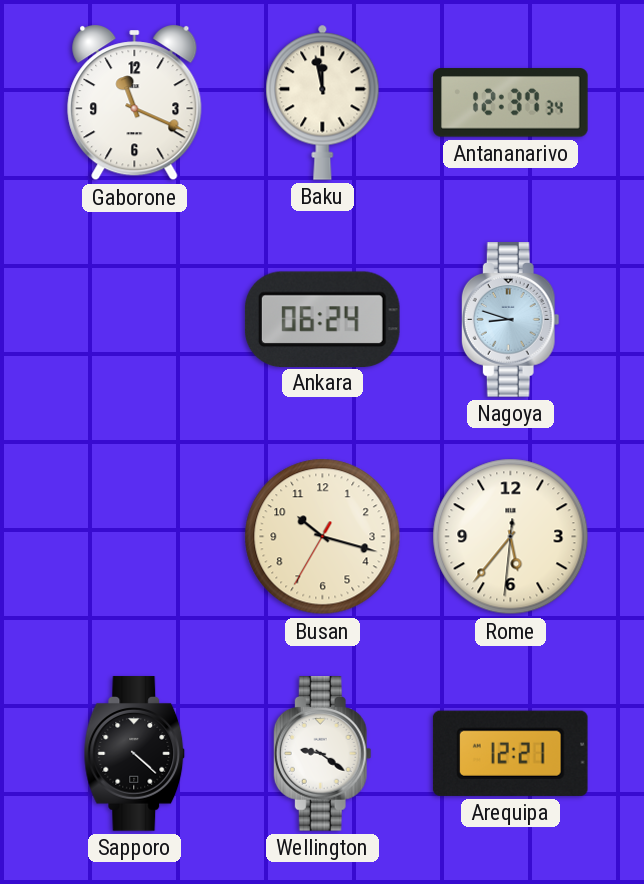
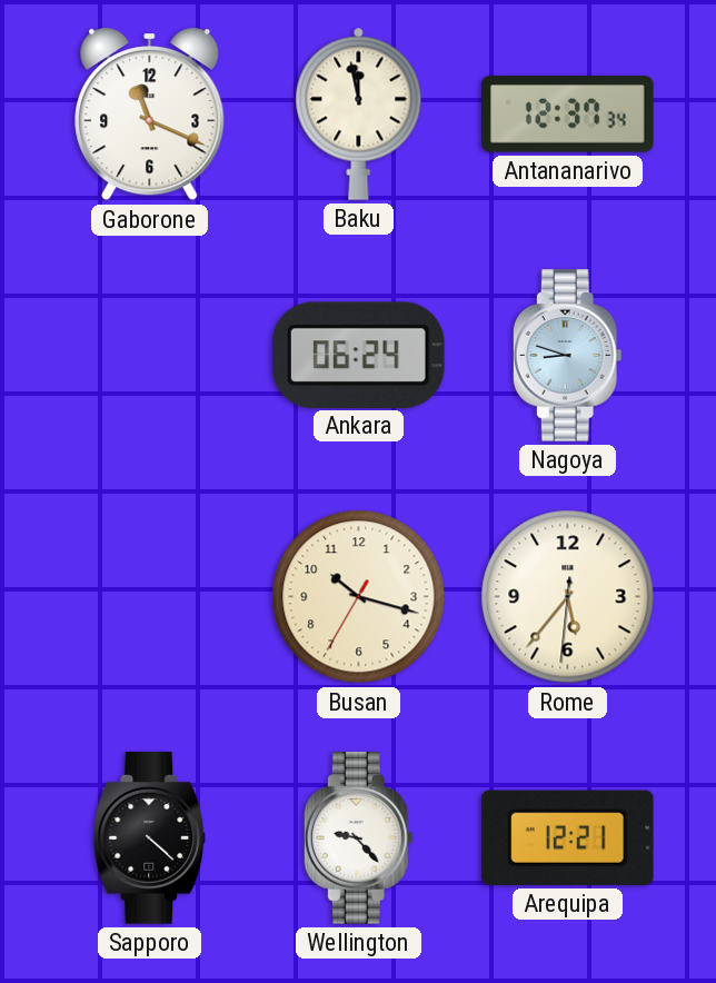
Wellington: 9:21 -> 9:23 (358, 838)
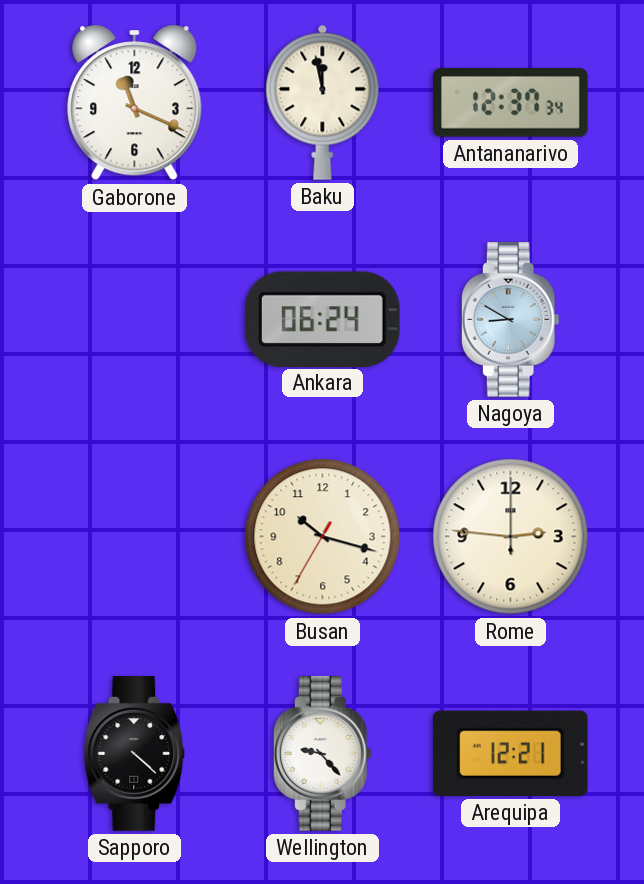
Nagoya: 8:48 -> 8:50 (510, 320)
Rome: 5:36 -> 2:46 (511, 537)
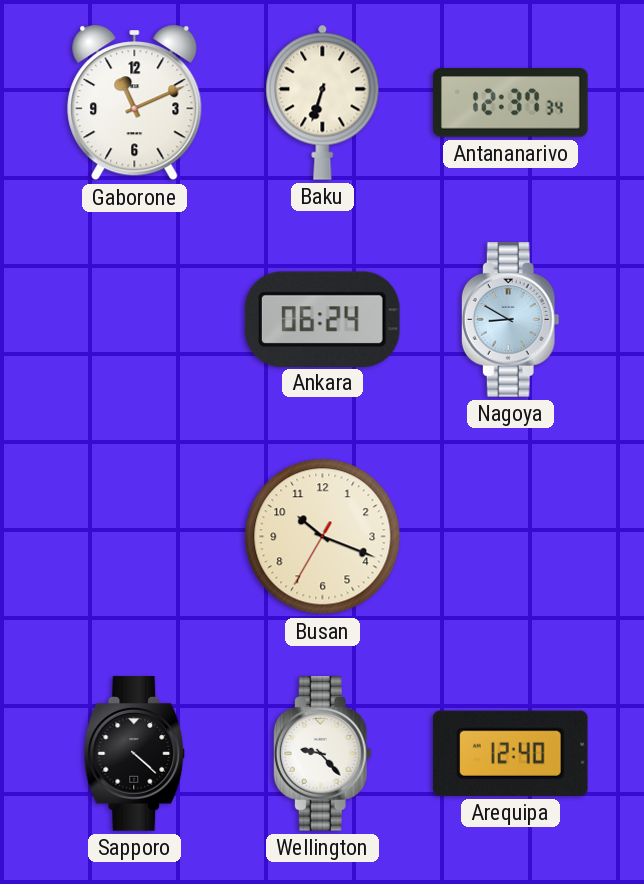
Gaborone: 11:19 -> 11:11 (135, 103)
Baku: 11:58 -> 6:33 (323, 102)
Busan: 10:17 -> 10:18 (323, 537)
Rome: 2:46 -> none (511, 537)
Arequipa: 12:21 -> 12:40 (510, 753)
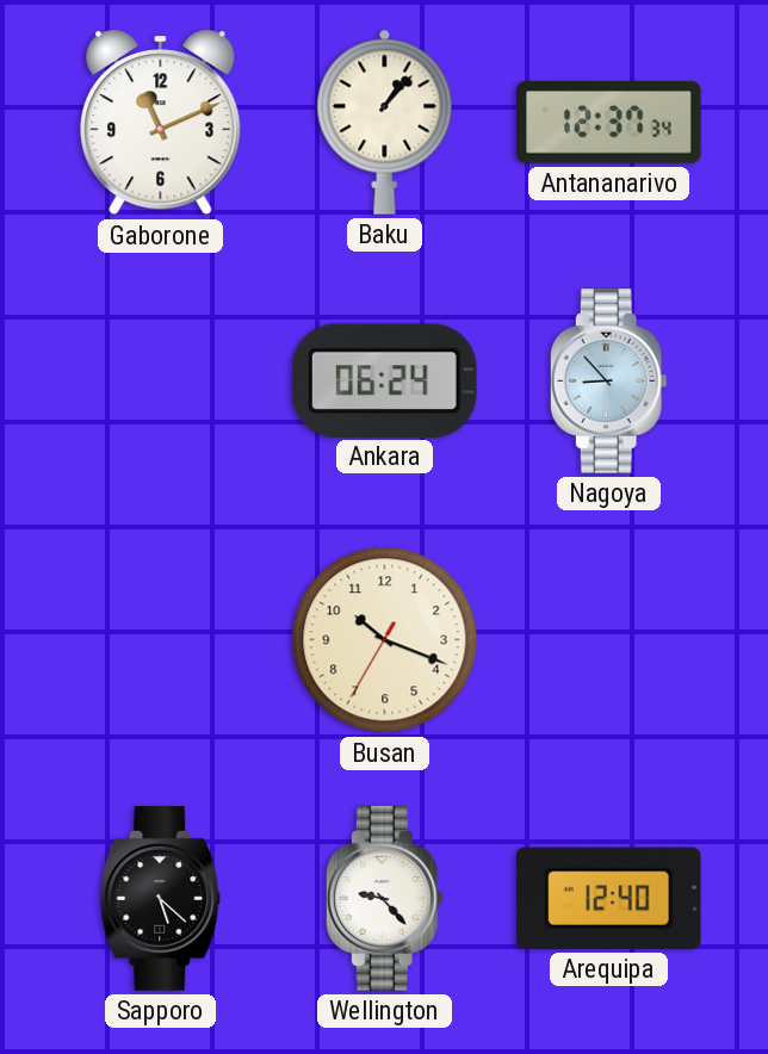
Baku: 6:33 -> 1:07 (385, 122)
Nagoya: 8:50 -> 8:53 (608, 382)
Sapporo: 4:22 -> 5:22 (161, 899)
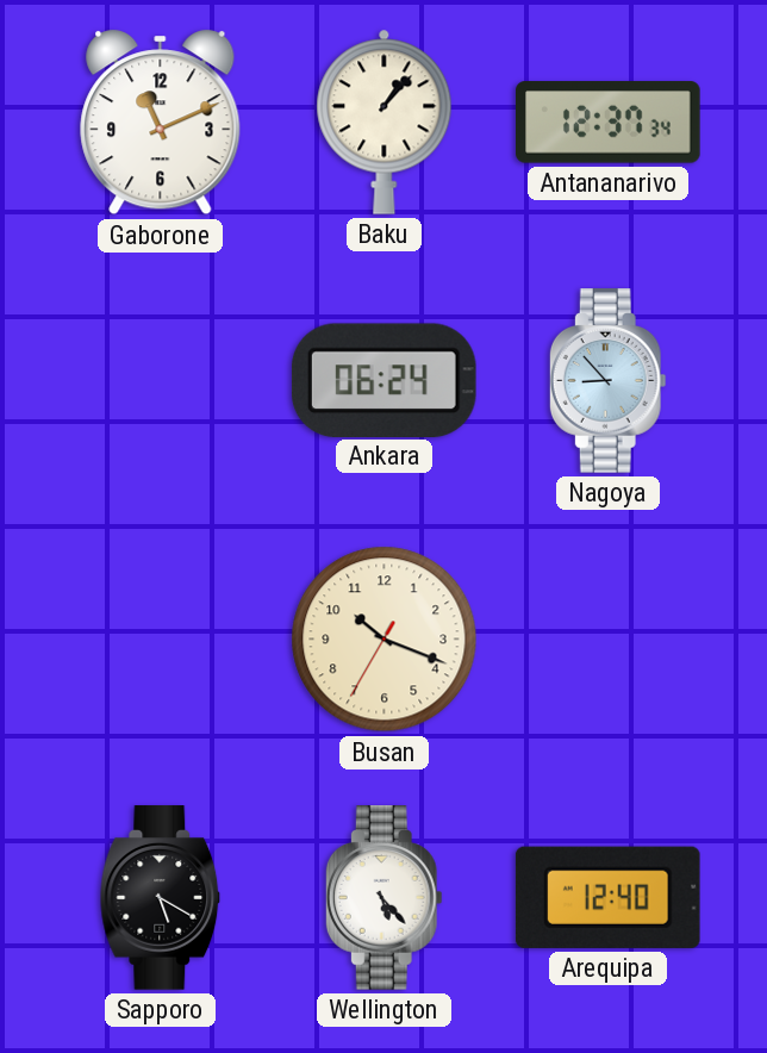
Sapporo: 5:22 -> 5:20 (161, 898)
Wellington: 9:23 -> 5:23 (383, 898)
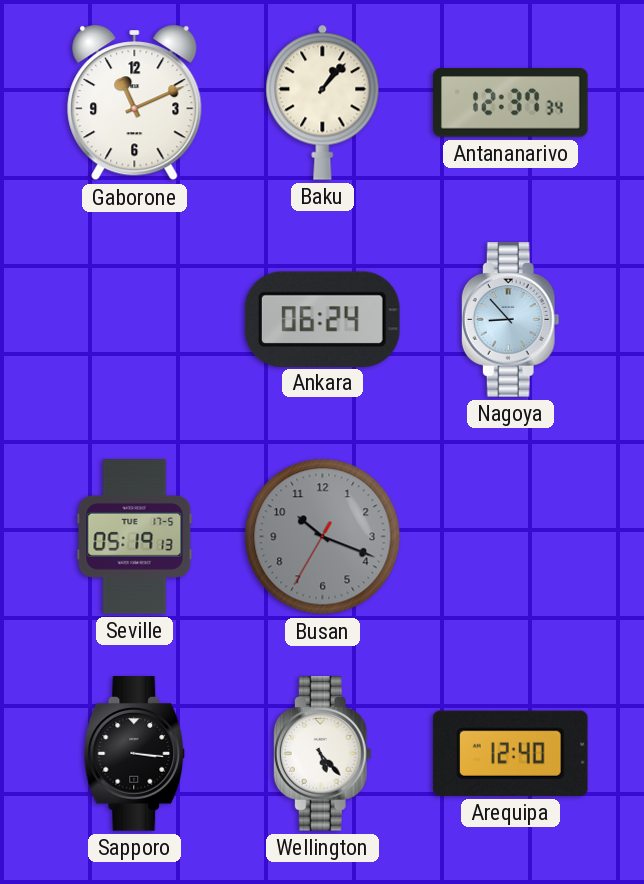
Seville: none -> 05:19 (135, 537)
Busan dial: cream -> grey (323, 537)
Sapporo: 5:20 -> 3:16 (135, 754)
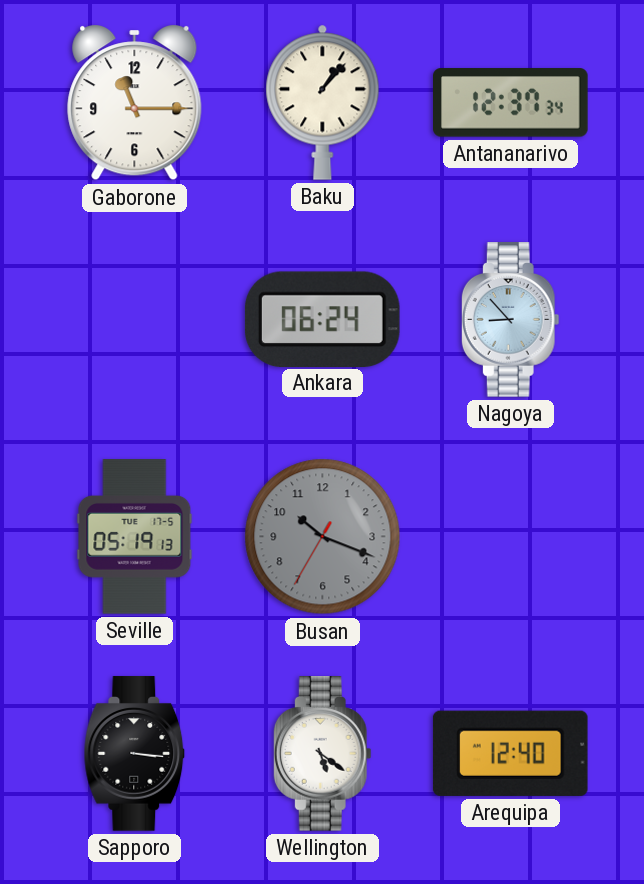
Gaborone: 11:11 -> 11:15 (135, 103)
Wellington: 5:23 -> 5:21 (322, 754)
